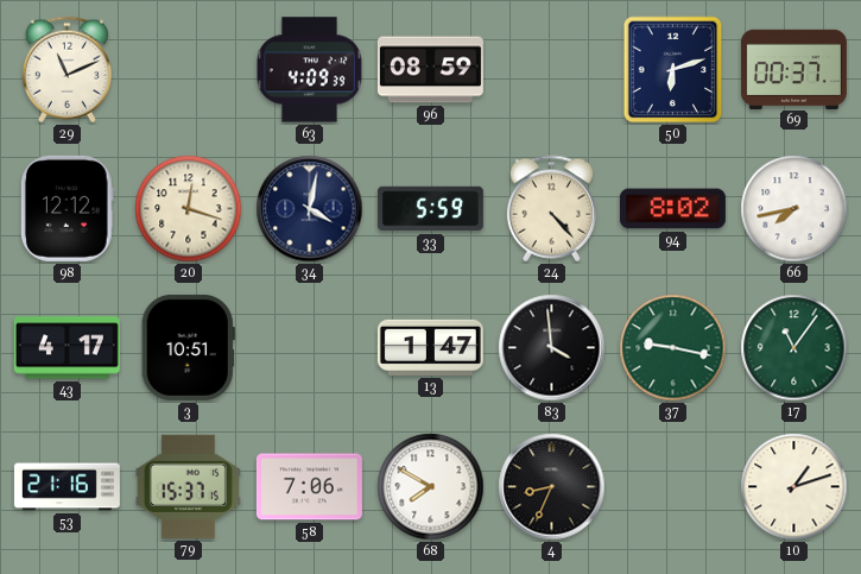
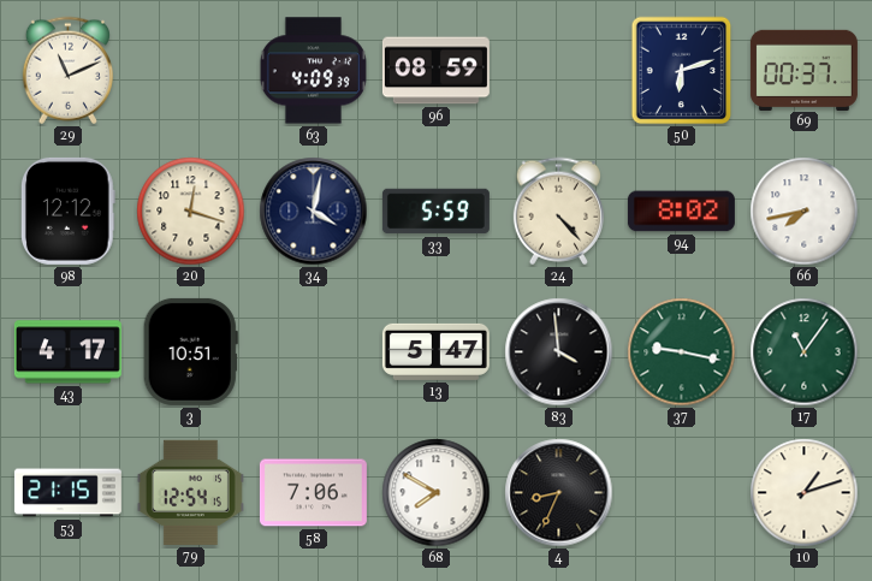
13: 1:47 -> 5:47 (435, 351)
53: 21:16 -> 21:15 (67, 493)
79: 15:37 -> 12:54 (190, 492)
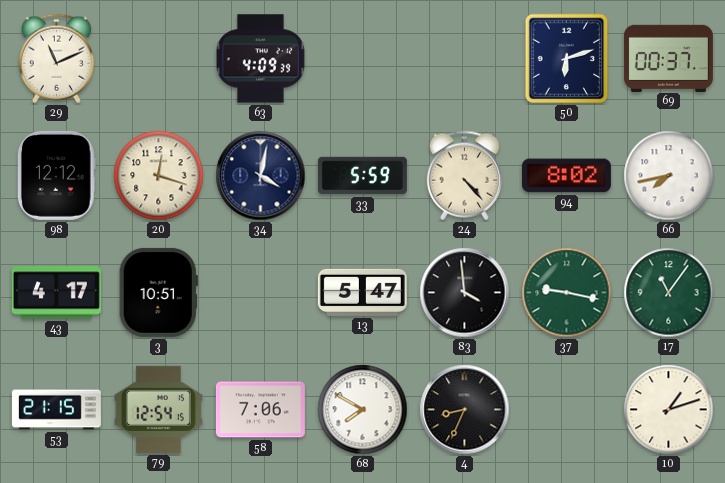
96: 08:59 -> none (435, 71)
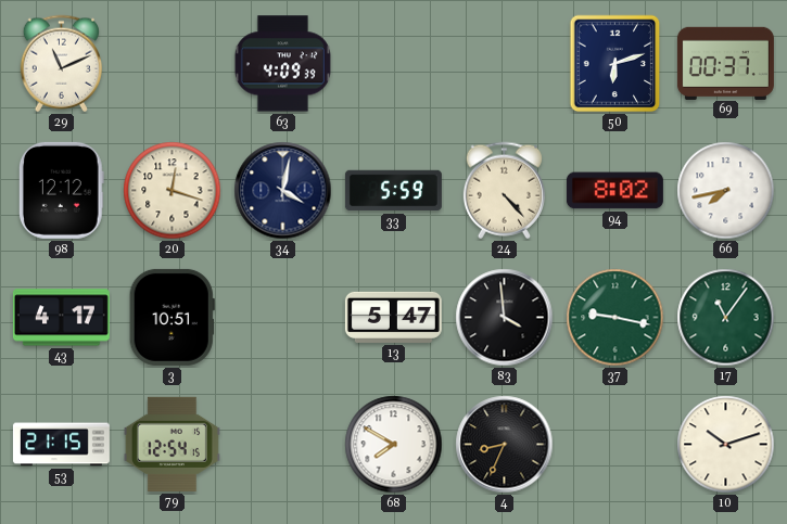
58: 7:06 -> none (260, 410)
10: 1:12 -> 10:12 (726, 445)
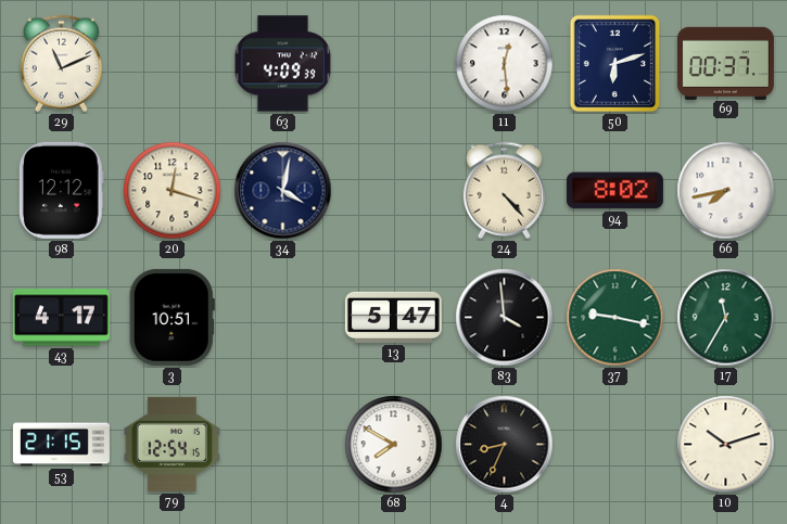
11: none -> 12:29 (505, 64)
33: 5:59 -> none (393, 191)
17: 11:06 -> 11:35 (726, 318)
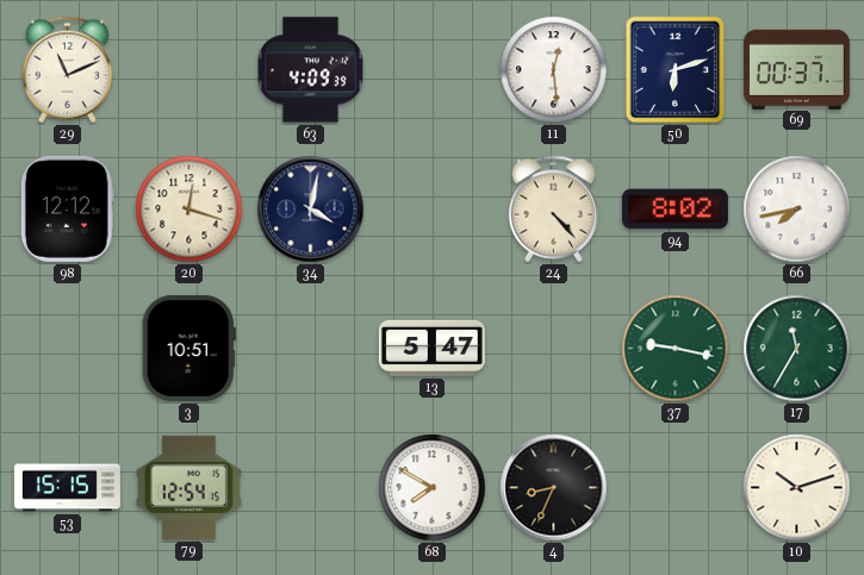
43: 4:17 -> none (61, 318)
83: 3:59 -> none (505, 318)
53: 21:15 -> 15:15 (67, 488)
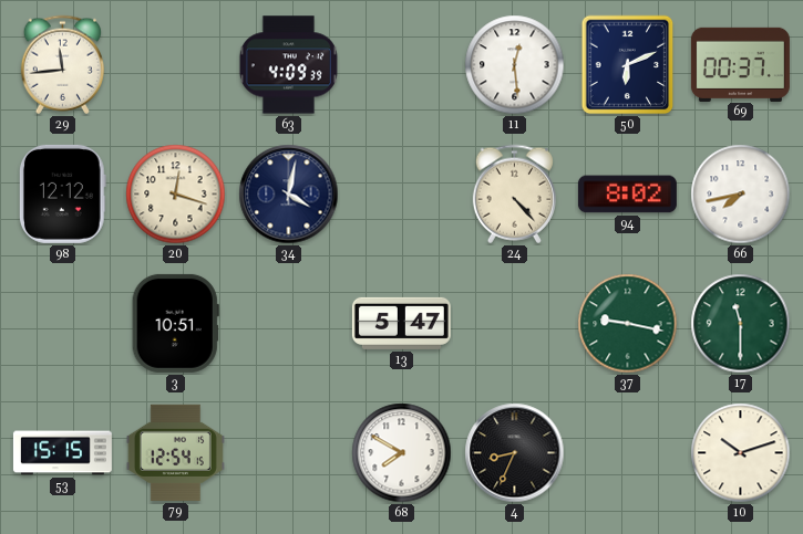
29: 11:11 -> 11:44 (62, 65)
50: 6:12 -> 6:11 (628, 65)
17: 11:35 -> 11:30 (741, 324)
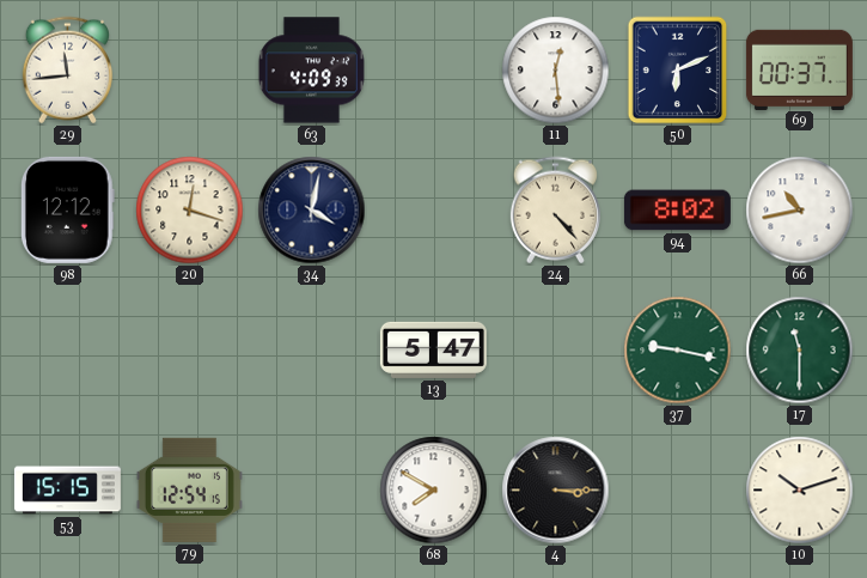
66: 7:43 -> 10:43 (800, 211)
3: 10:51 -> none (175, 323)
4: 8:34 -> 3:15 (556, 491)
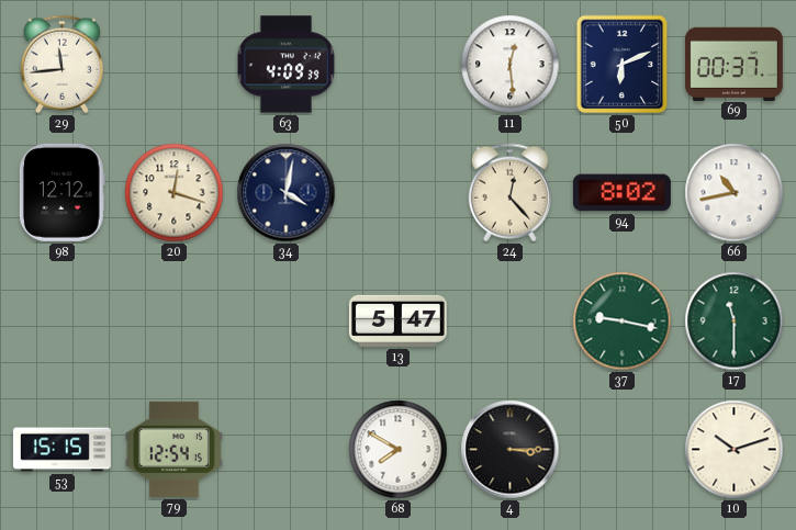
24: 4:23 -> 12:23 (509, 193)
